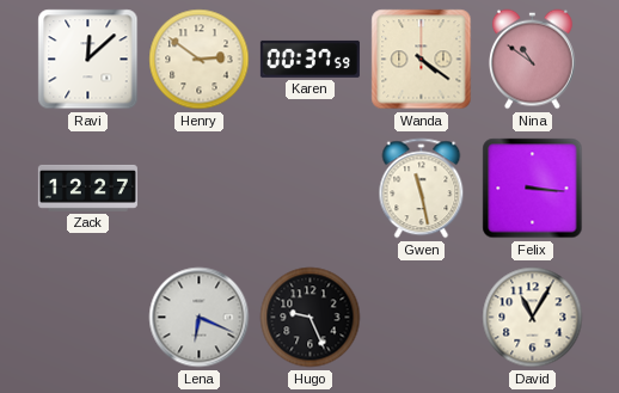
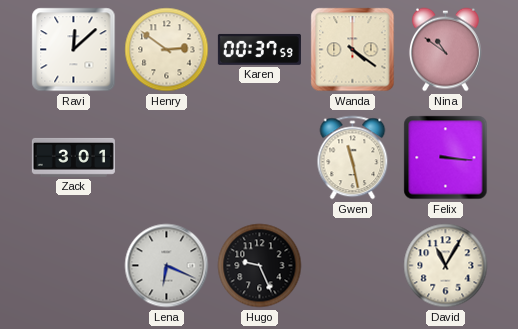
Zack: 12:27 -> 3:01 (73, 157)
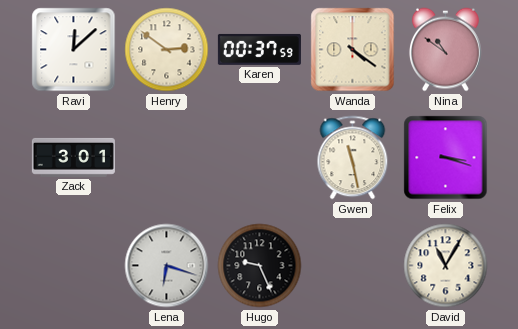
Felix: 3:16 -> 3:18 (446, 158)
Lena: 6:19 -> 6:18 (167, 266)
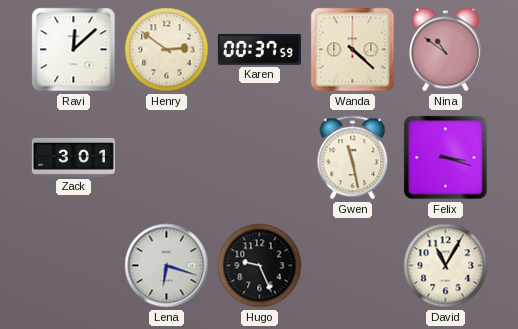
Wanda: 4:21 -> 4:22 (353, 50)
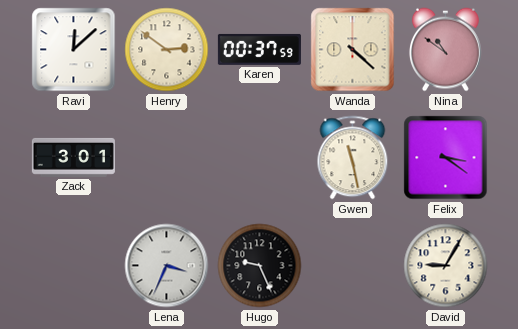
Felix: 3:18 -> 3:21 (446, 158)
Lena: 6:18 -> 3:34 (167, 266)
David: 11:05 -> 9:05 (446, 266)
